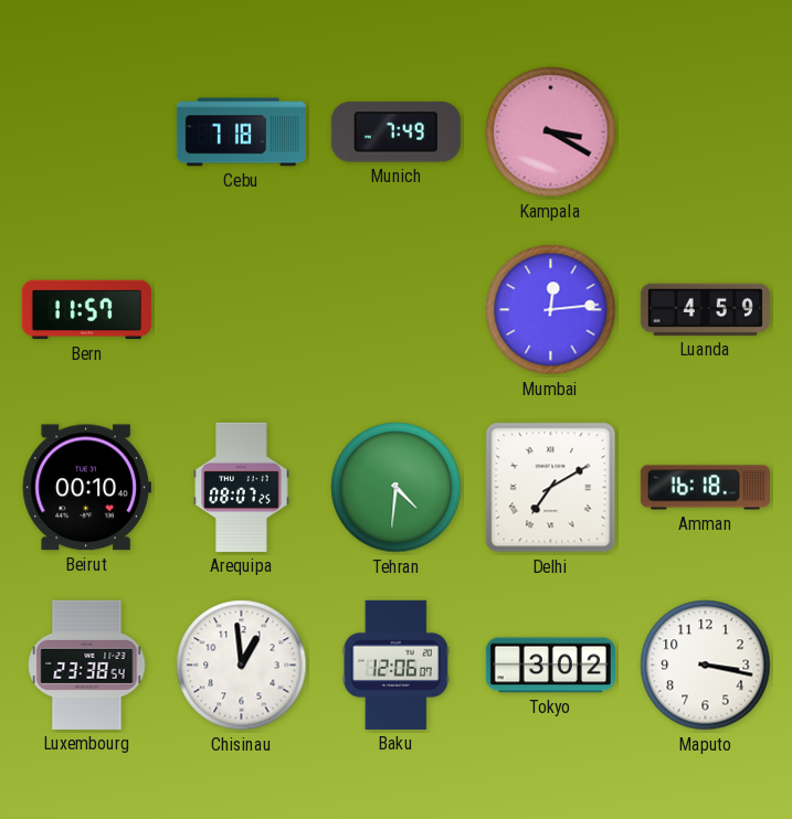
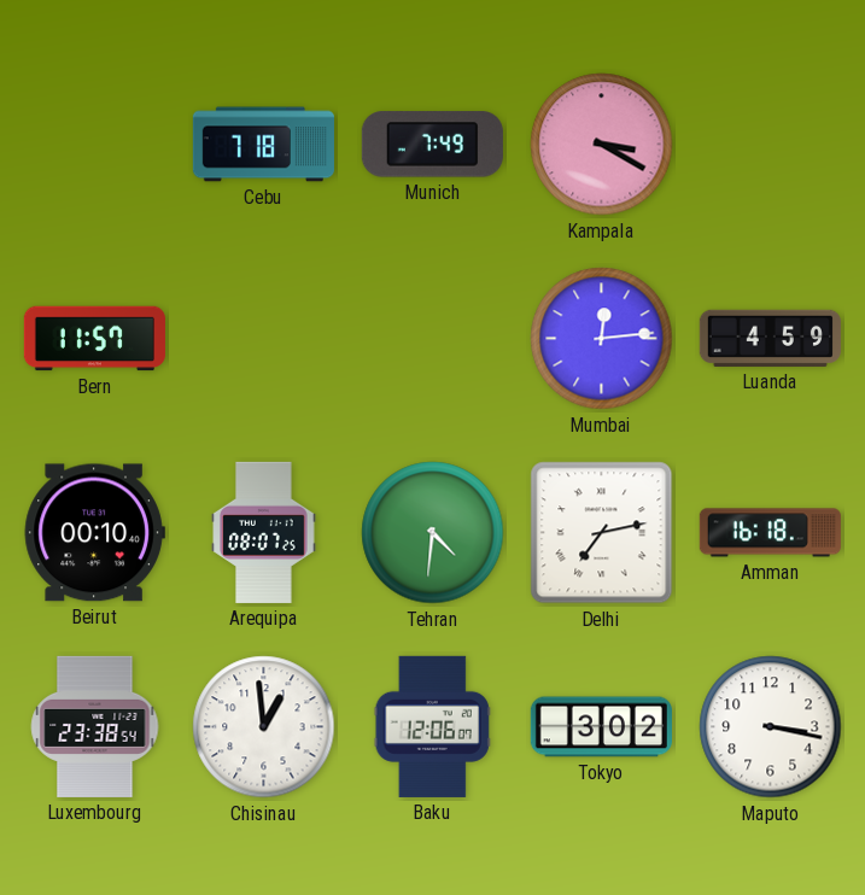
Delhi: 7:10 -> 7:13 (602, 533)
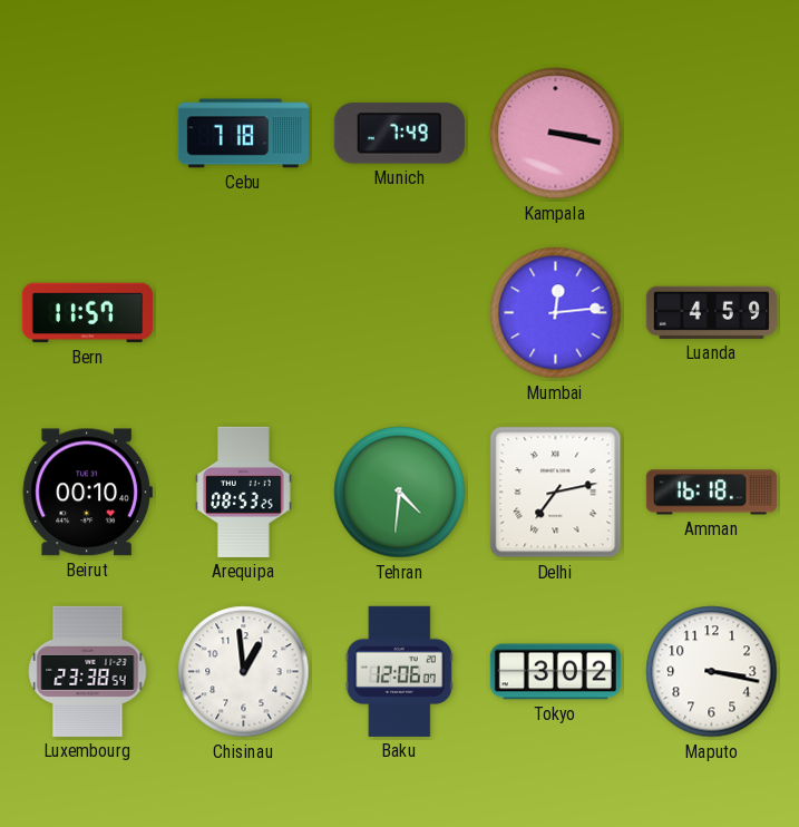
Kampala: 3:20 -> 3:17 (556, 134)
Arequipa: 08:07 -> 08:53 (244, 492)
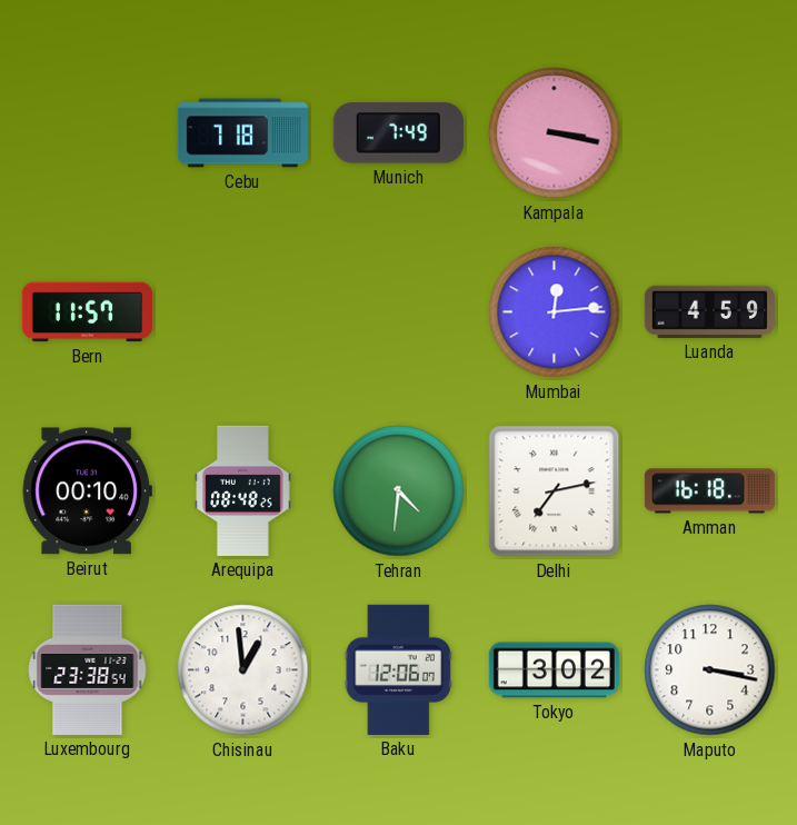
Arequipa: 08:53 -> 08:48 (243, 490)
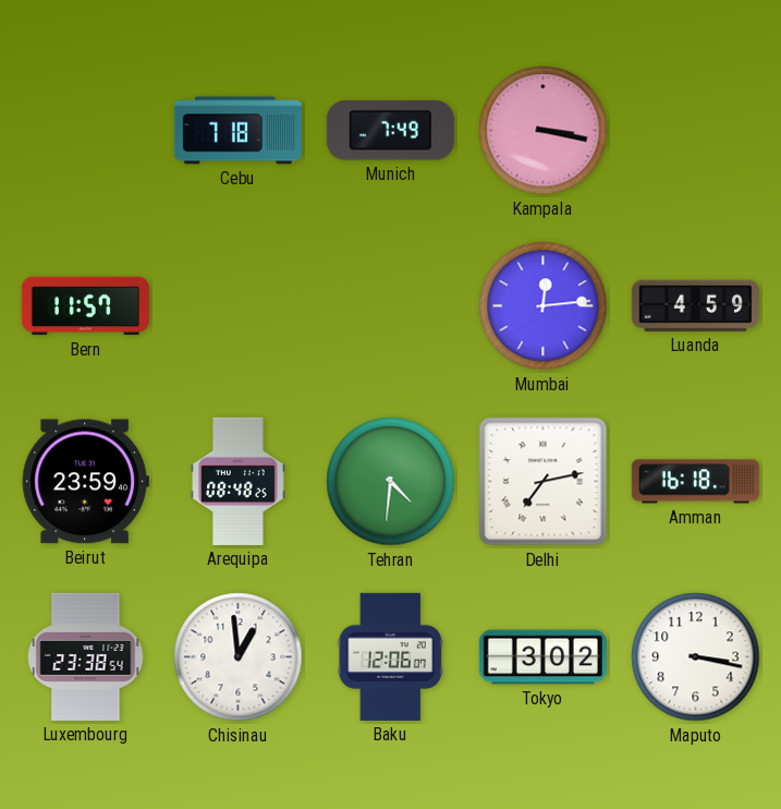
Beirut: 00:10 -> 23:59 (85, 482)
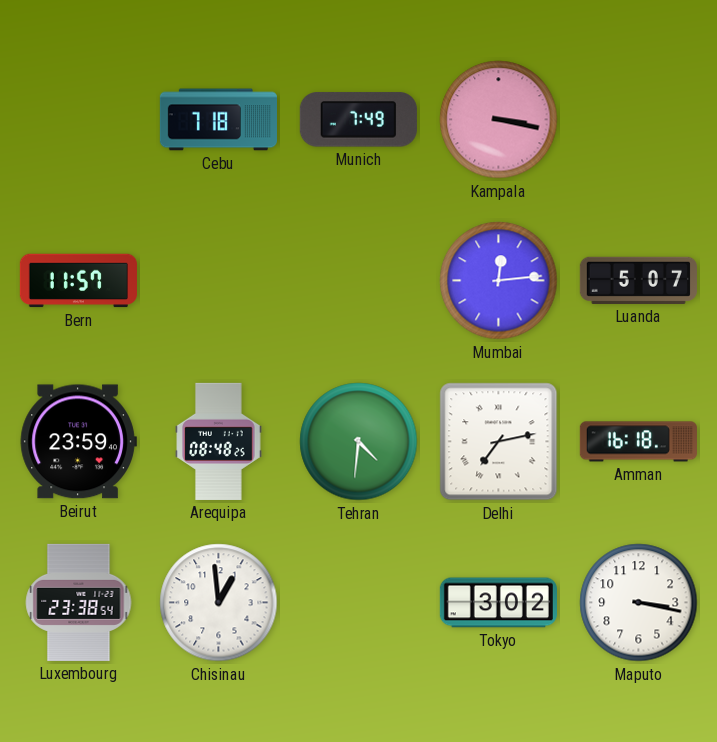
Luanda: 4:59 -> 5:07 (638, 280)
Baku: 12:06 -> none (390, 656)
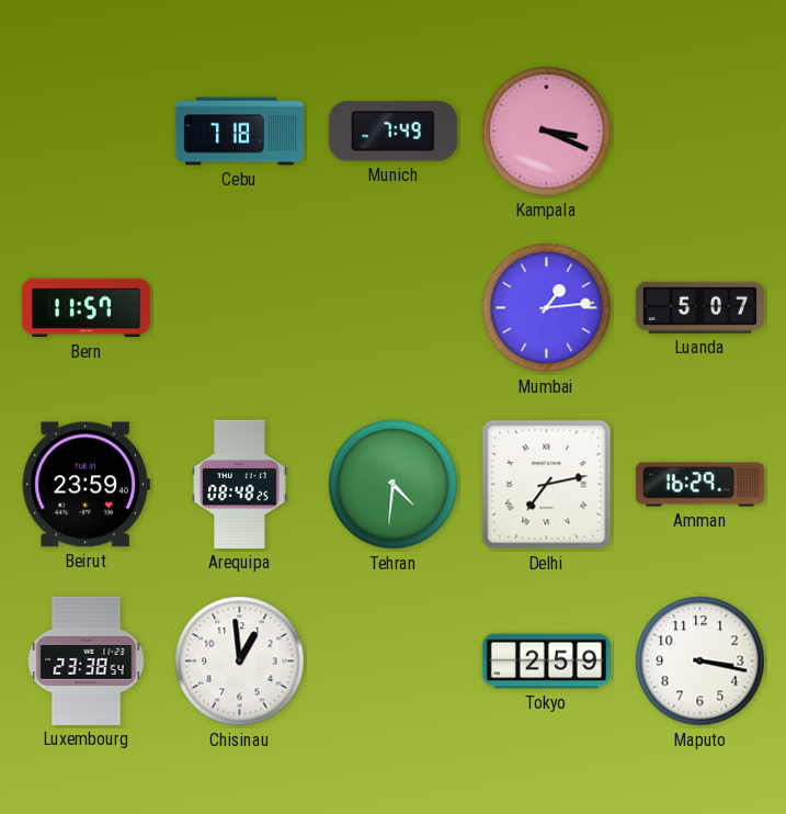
Kampala: 3:17 -> 3:19 (547, 132)
Mumbai: 12:14 -> 1:14 (547, 308)
Amman: 16:18 -> 16:29 (699, 485)
Tokyo: 3:02 -> 2:59 (546, 662)
